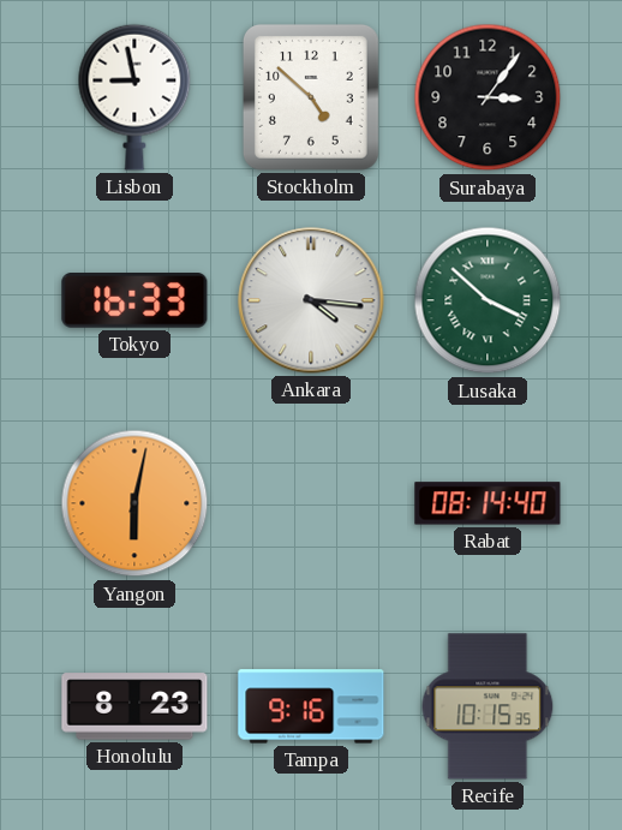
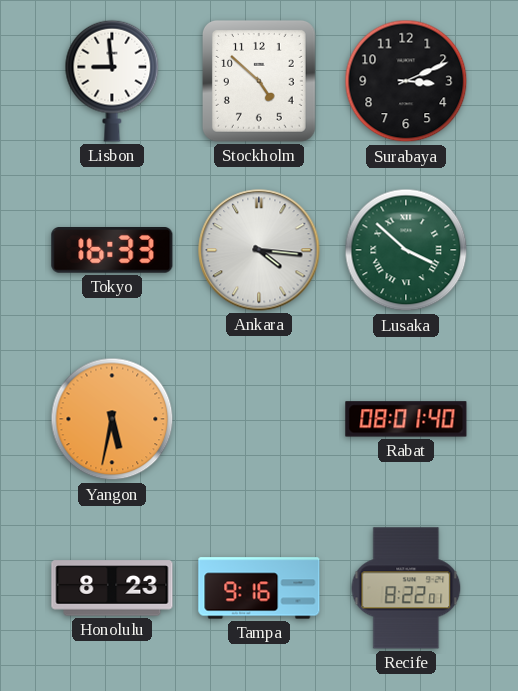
Lisbon: 8:58 -> 8:59 (112, 81)
Surabaya: 3:06 -> 3:11 (406, 81)
Yangon: 6:02 -> 5:32 (112, 419)
Rabat: 08:14 -> 08:01 (406, 419)
Recife: 10:15 -> 8:22 (406, 588)
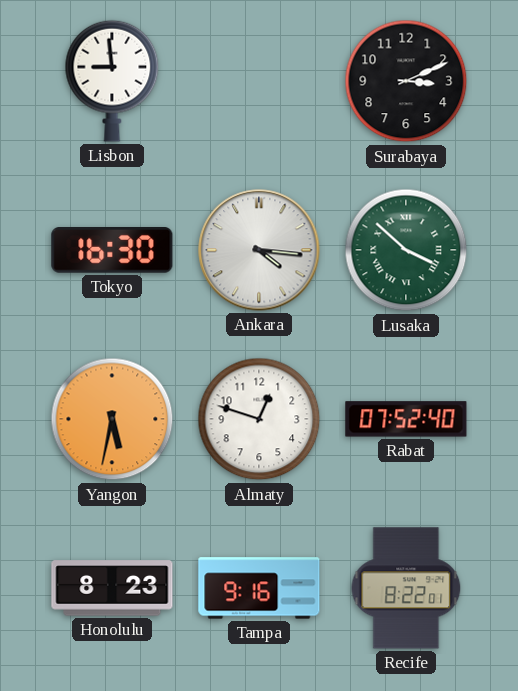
Stockholm: 4:52 -> none (259, 81)
Tokyo: 16:33 -> 16:30 (112, 251)
Almaty: none -> 12:48 (259, 419)
Rabat: 08:01 -> 07:52 (406, 419)
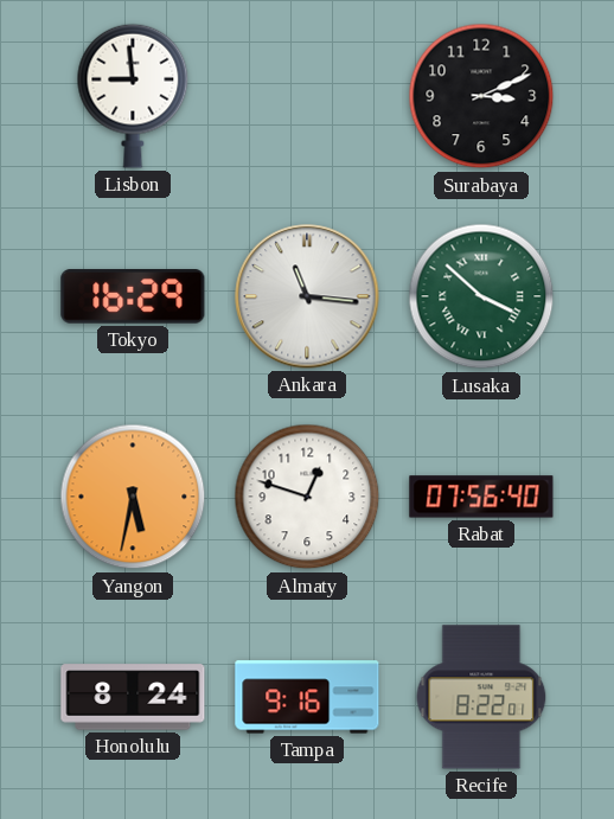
Tokyo: 16:30 -> 16:29 (133, 297)
Ankara: 4:16 -> 11:16 (307, 296)
Rabat: 07:52 -> 07:56 (481, 497)
Honolulu: 8:23 -> 8:24 (133, 697)
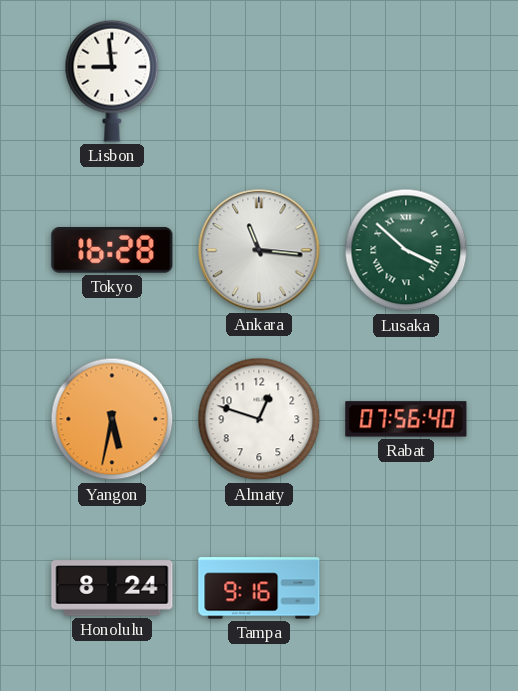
Surabaya: 3:11 -> none (481, 96)
Tokyo: 16:29 -> 16:28 (112, 251)
Recife: 8:22 -> none (481, 697)
